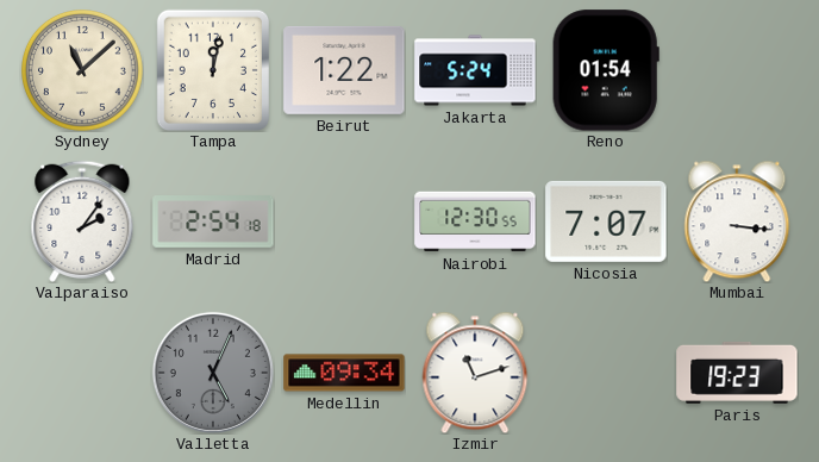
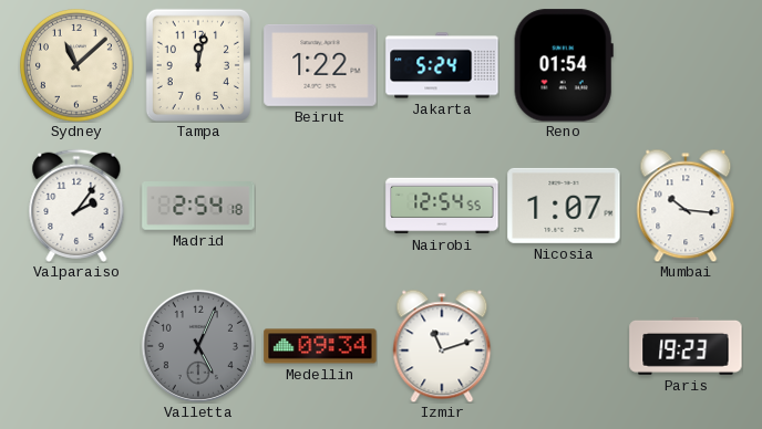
Nairobi: 12:30 -> 12:54 (442, 206)
Nicosia: 7:07 -> 1:07 (564, 206)
Mumbai: 3:16 -> 10:16 (686, 206)
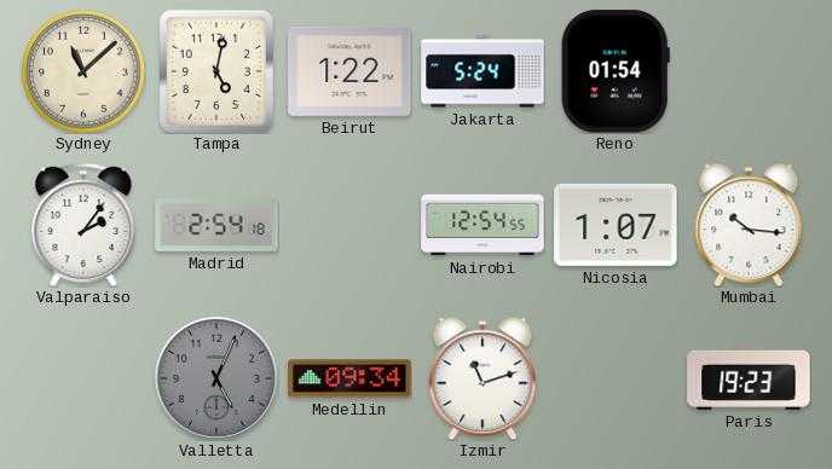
Tampa: 12:02 -> 5:02 (215, 70)
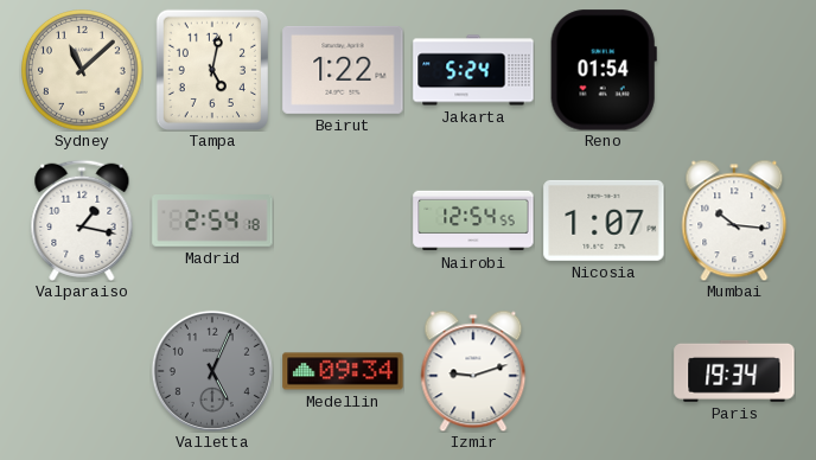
Valparaiso: 2:06 -> 1:17 (82, 221)
Izmir: 11:12 -> 9:12 (473, 371)
Paris: 19:23 -> 19:34 (734, 371)
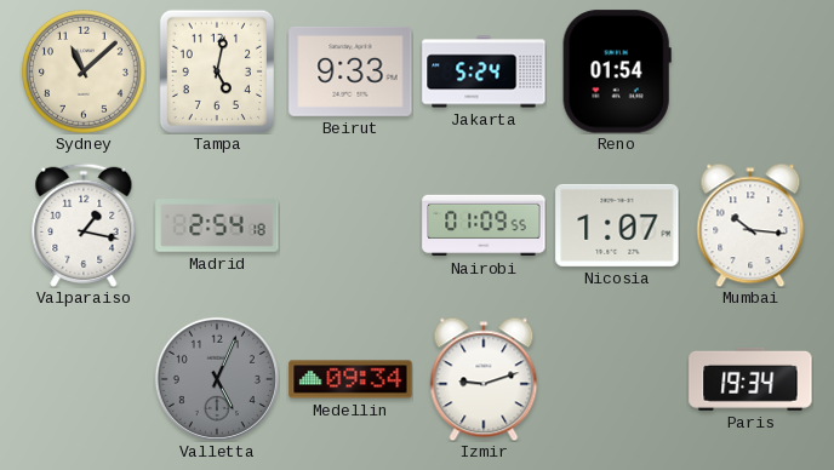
Beirut: 1:22 -> 9:33 (350, 71)
Nairobi: 12:54 -> 01:09 (484, 225)
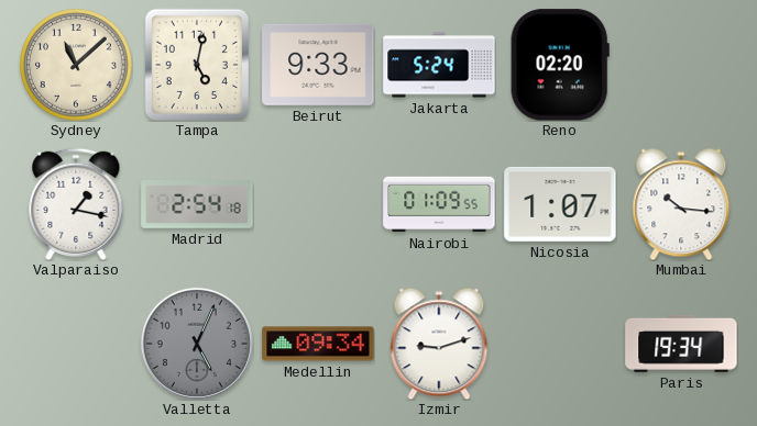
Reno: 01:54 -> 02:20 (560, 65)
